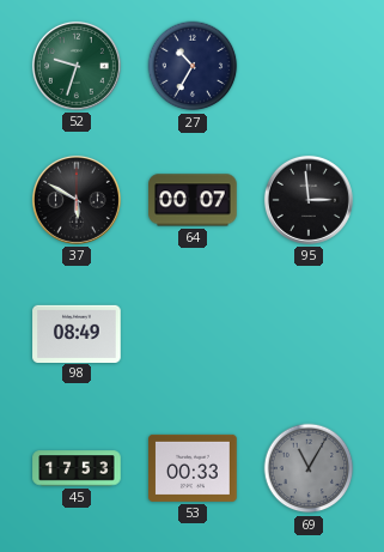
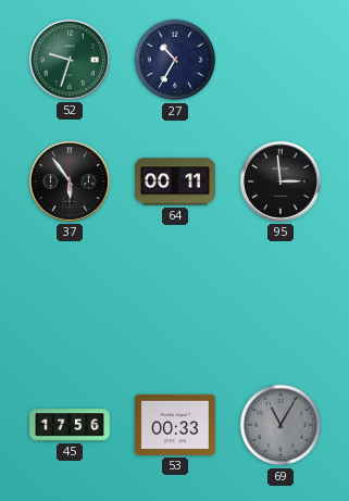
37: 5:50 -> 5:54 (70, 181)
64: 00:07 -> 00:11 (175, 181)
98: 08:49 -> none (77, 333)
45: 17:53 -> 17:56 (70, 425)
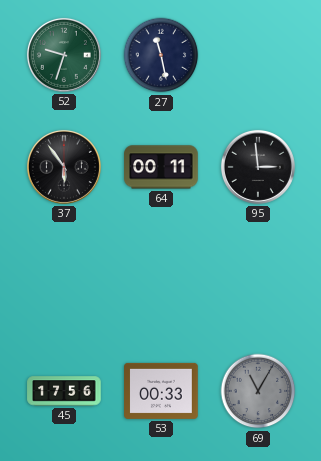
27: 10:35 -> 11:28 (161, 55)
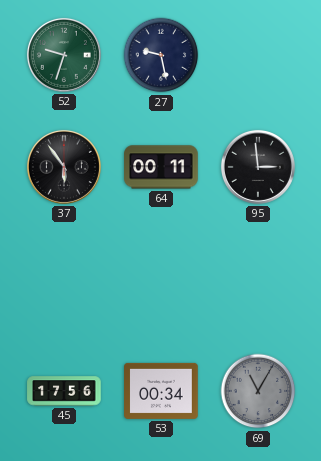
27: 11:28 -> 9:28 (161, 55)
53: 00:33 -> 00:34 (161, 391)
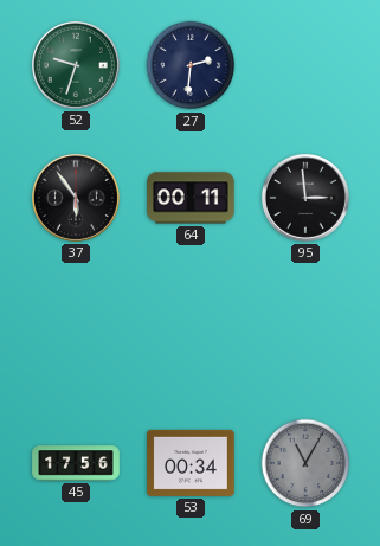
27: 9:28 -> 2:31 (191, 65)
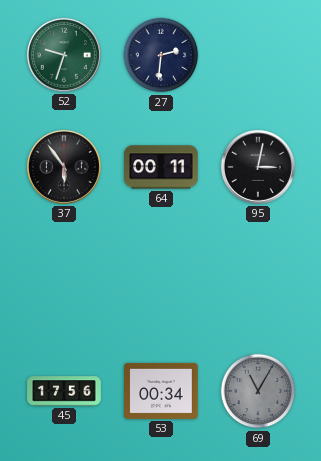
95: 2:59 -> 3:02 (258, 167)
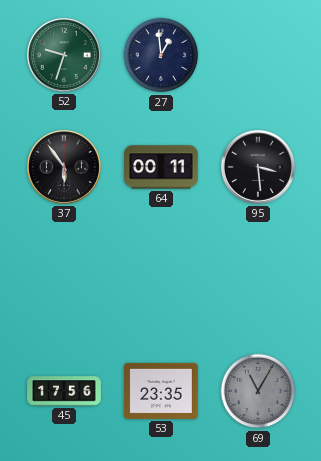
27: 2:31 -> 12:59 (161, 55)
95: 3:02 -> 3:29 (258, 167)
53: 00:34 -> 23:35 (161, 391)
